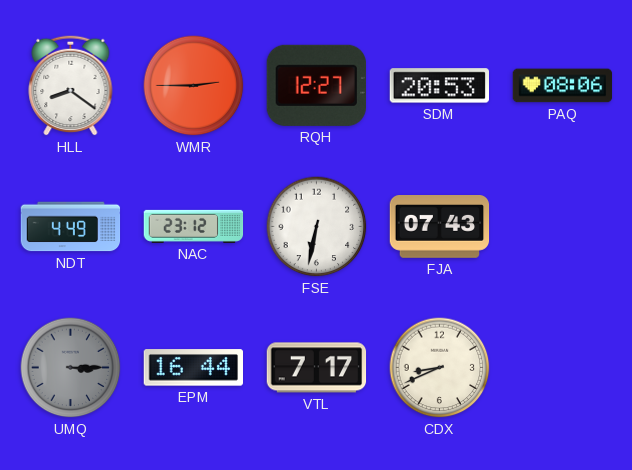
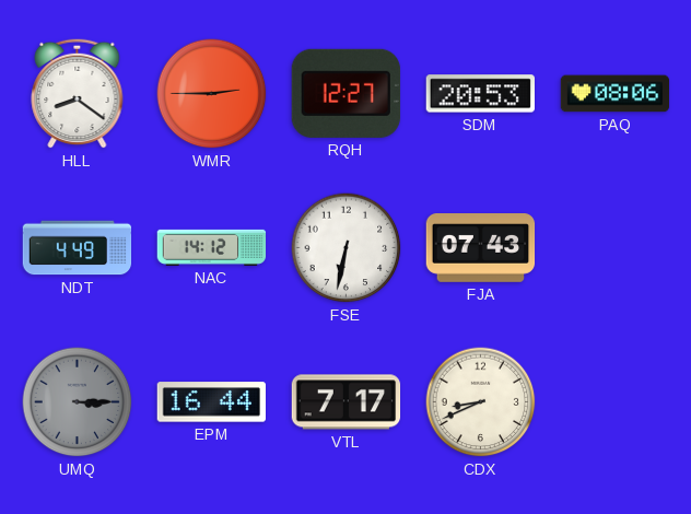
NAC: 23:12 -> 14:12 (212, 247)
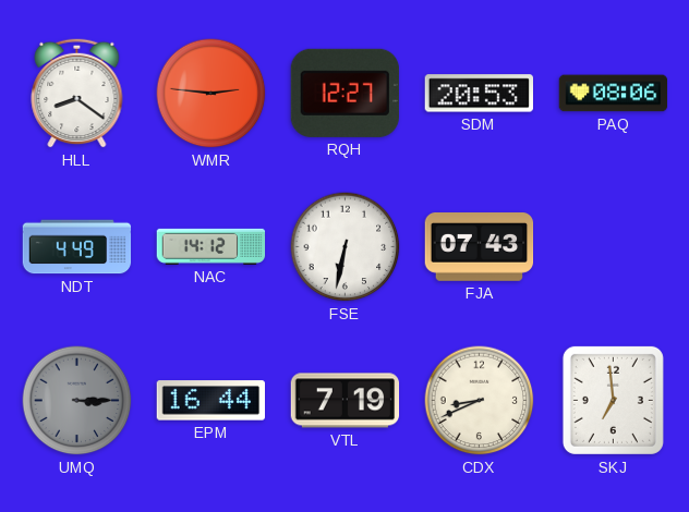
WMR: 2:45 -> 2:46 (211, 94)
VTL: 7:17 -> 7:19 (346, 401)
SKJ: none -> 6:59 (613, 400)
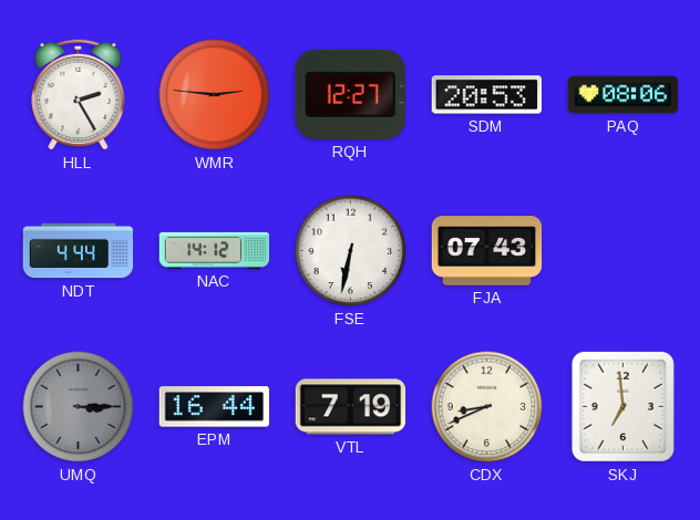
HLL: 8:21 -> 2:25 (79, 94)
NDT: 4:49 -> 4:44 (79, 251)
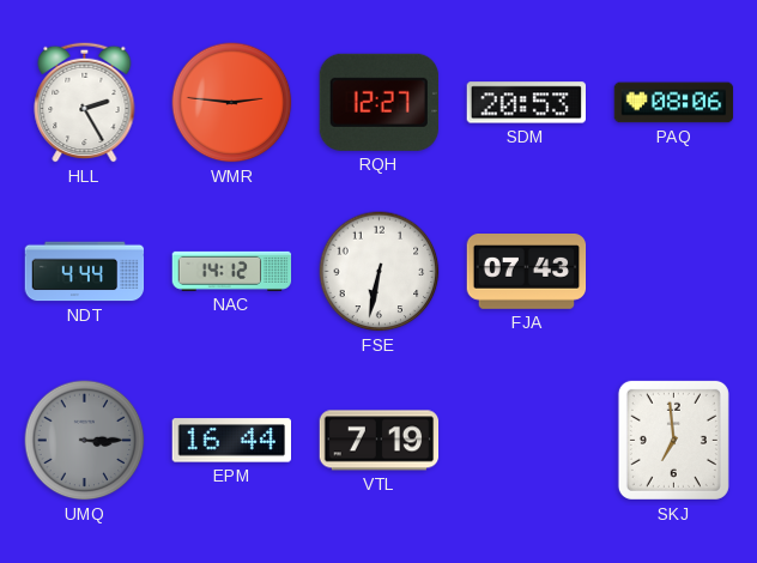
CDX: 8:41 -> none (487, 407)
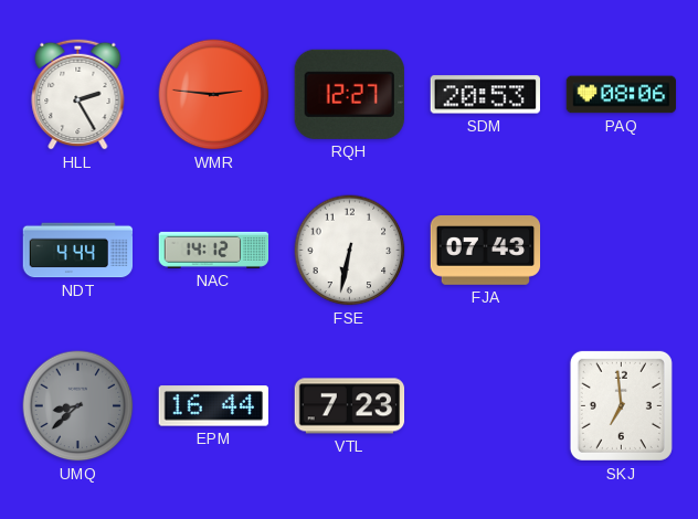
UMQ: 3:15 -> 8:38 (78, 406)
VTL: 7:19 -> 7:23 (350, 406)
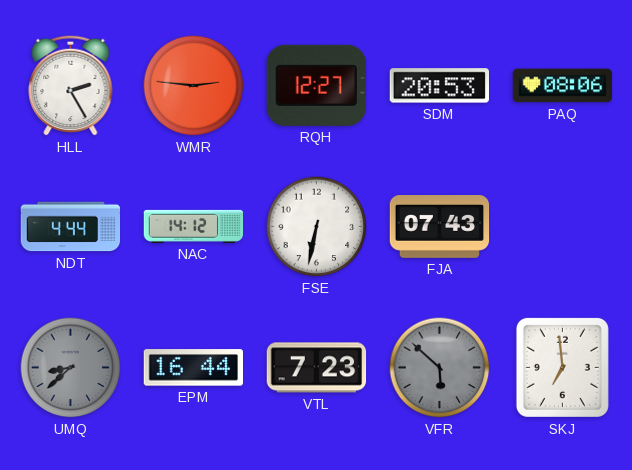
VFR: none -> 5:52 (440, 368)
